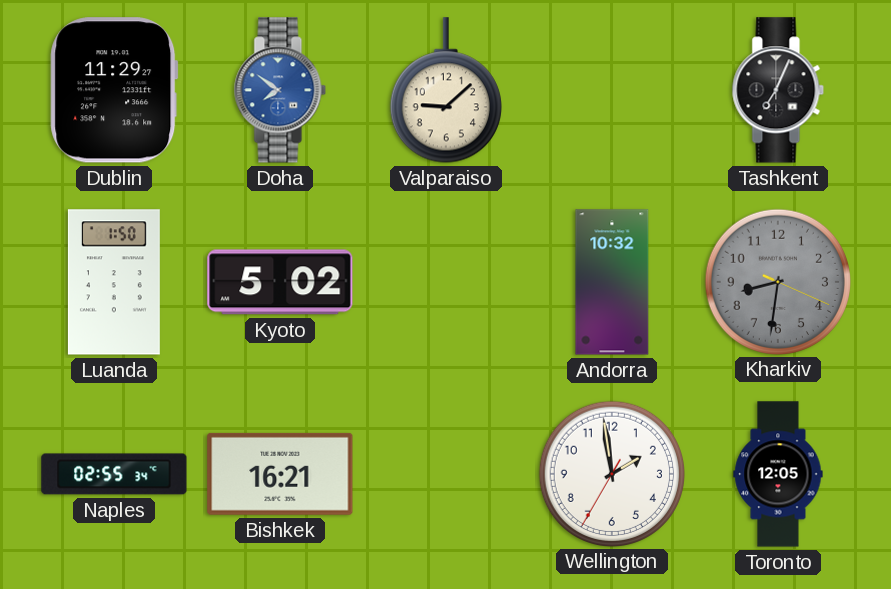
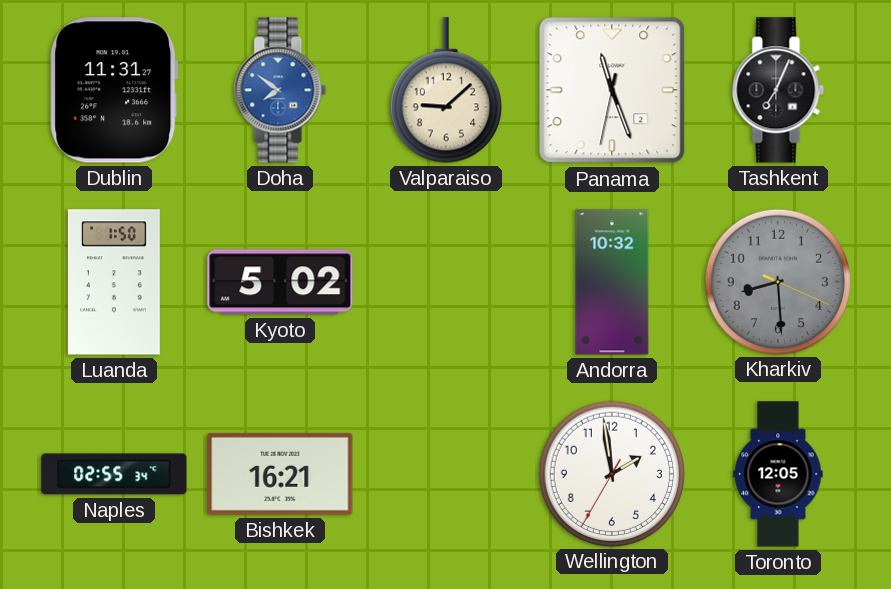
Dublin: 11:29 -> 11:31 (114, 90)
Panama: none -> 11:26 (612, 90)
Kharkiv: 8:31 -> 8:29 (777, 281)
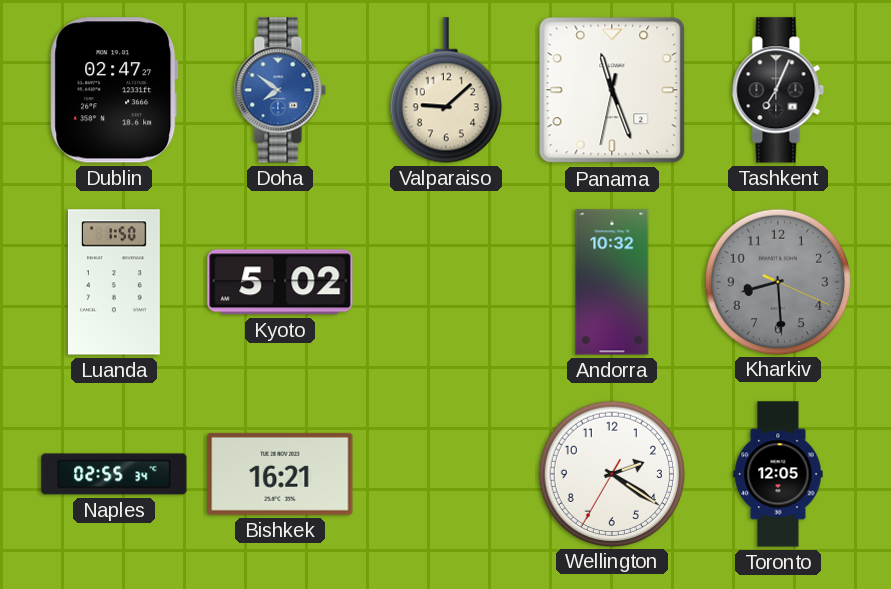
Dublin: 11:31 -> 02:47 (114, 90)
Wellington: 1:58 -> 2:20 (611, 473)
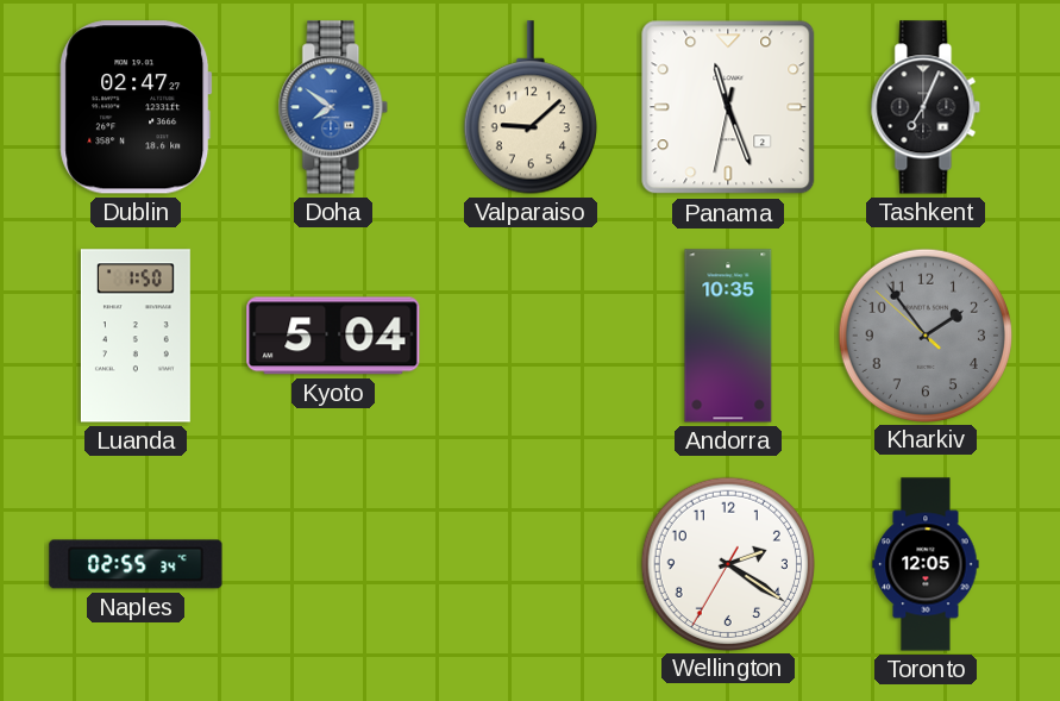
Kyoto: 5:02 -> 5:04 (333, 336)
Andorra: 10:32 -> 10:35 (728, 336)
Kharkiv: 8:29 -> 1:53 (924, 334)
Bishkek: 16:21 -> none (280, 474)
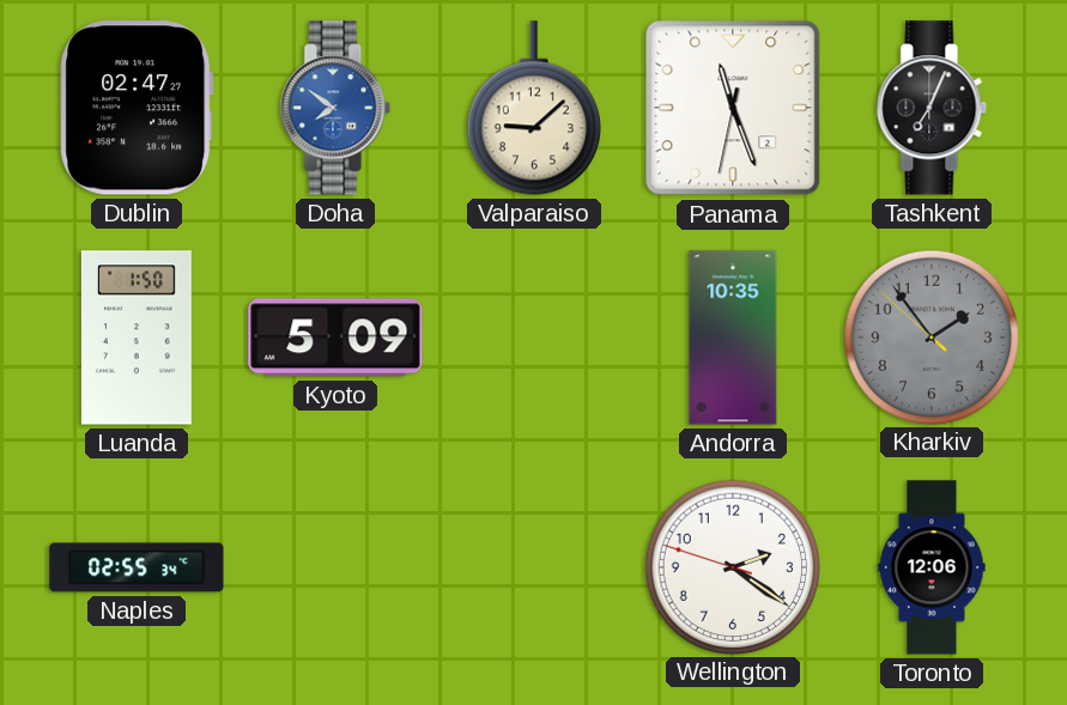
Kyoto: 5:04 -> 5:09 (335, 338)
Wellington: 2:20:35 -> 2:20:48 (732, 566)
Toronto: 12:05 -> 12:06 (932, 567)
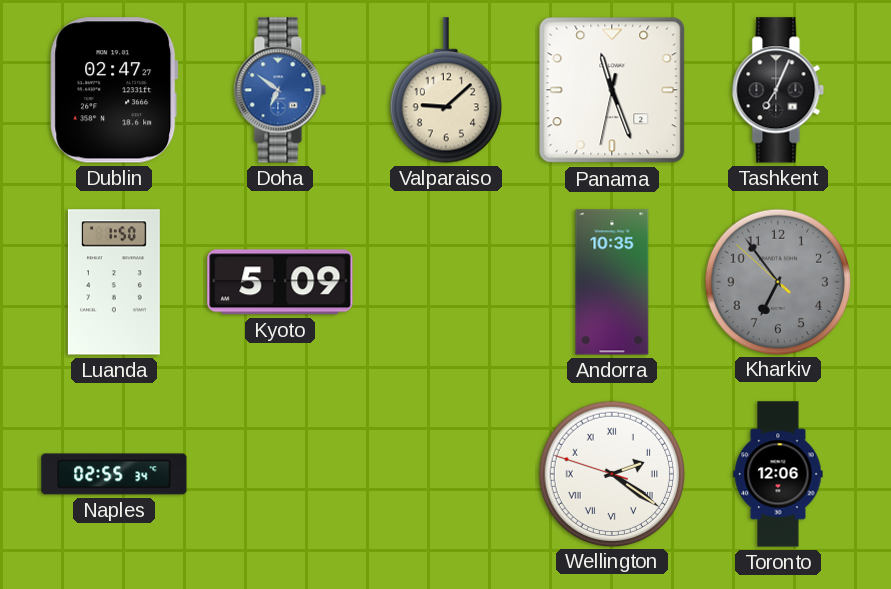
Doha: 7:51 -> 6:51 (280, 90)
Kharkiv: 1:53 -> 6:53 (777, 281)
Wellington numerals: Arabic -> Roman (611, 473)
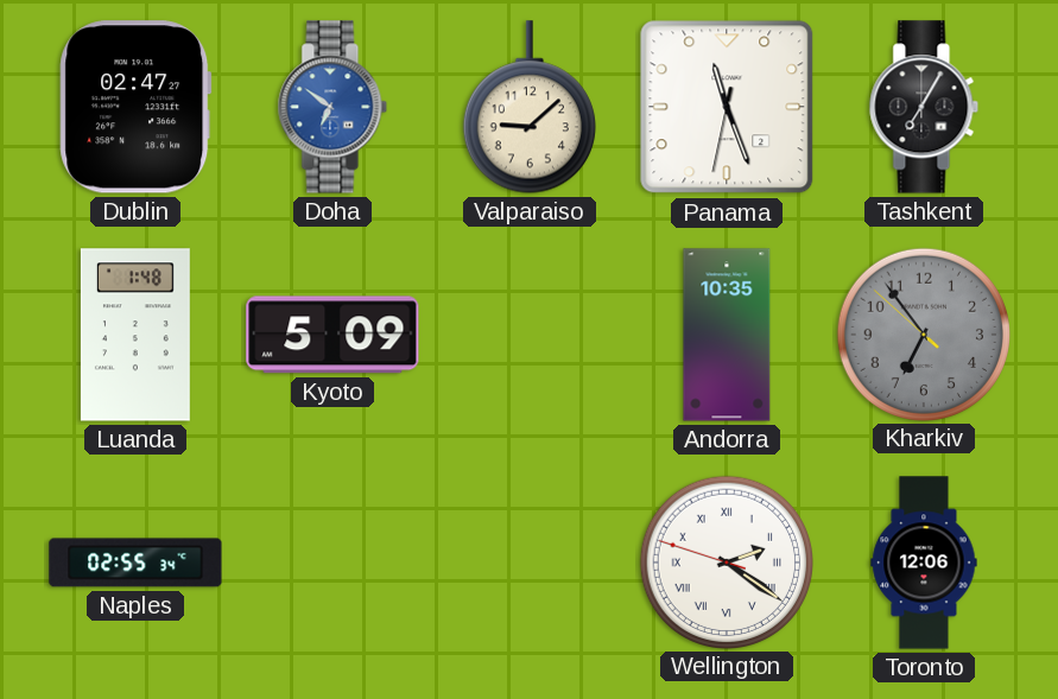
Tashkent: 7:04 -> 7:05 (924, 107)
Luanda: 1:50 -> 1:48 (135, 335)
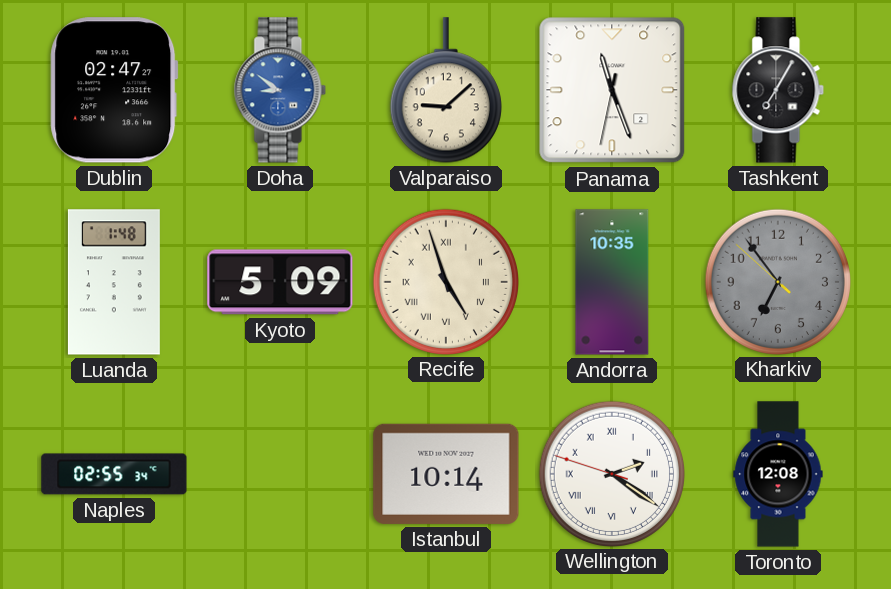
Doha: 6:51 -> 8:51 (280, 90)
Recife: none -> 4:57 (445, 281)
Istanbul: none -> 10:14 (446, 474)
Toronto: 12:06 -> 12:08 (778, 474)
